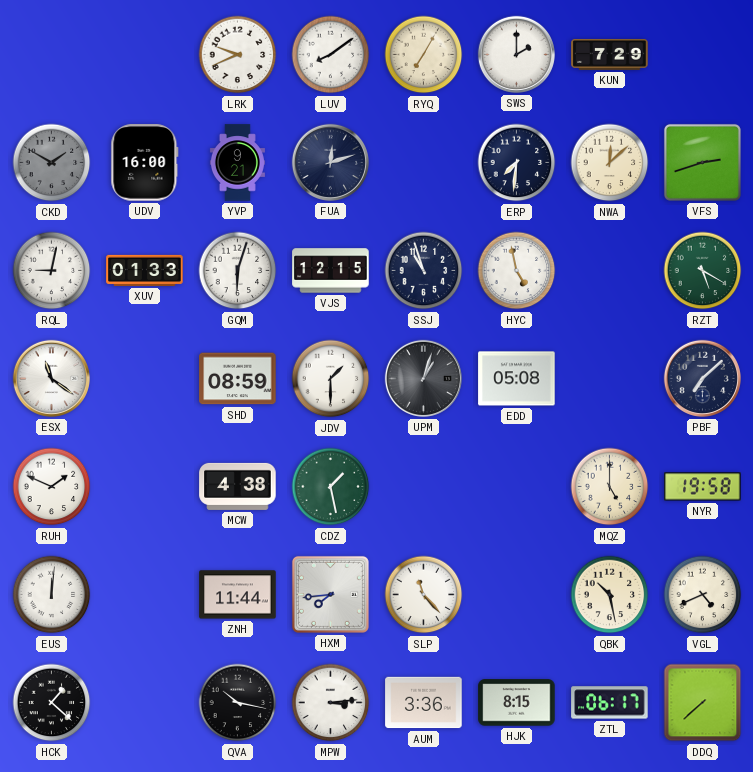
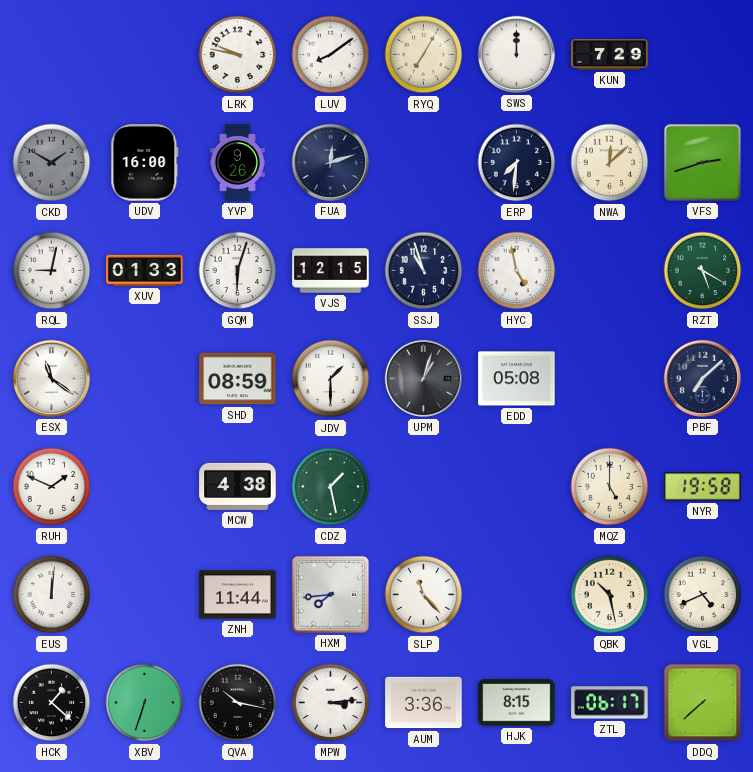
LRK: 9:41 -> 9:47 (238, 55)
SWS: 2:00 -> 12:00 (516, 54)
YVP: 9:21 -> 9:26 (237, 163)
XBV: none -> 6:33 (145, 703)
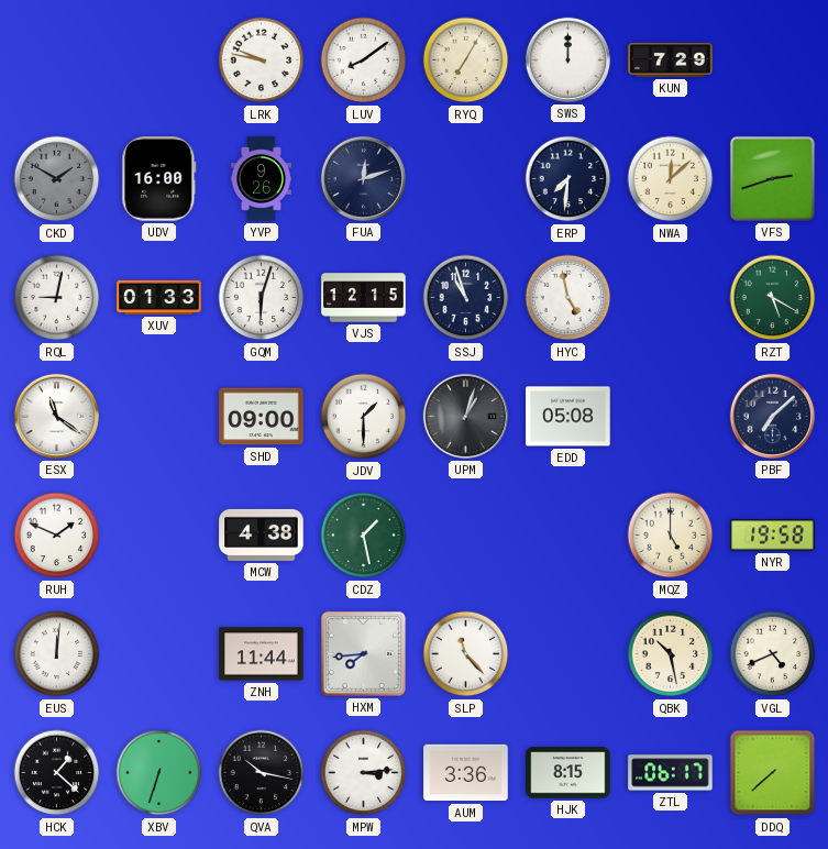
SHD: 08:59 -> 09:00 (262, 417)
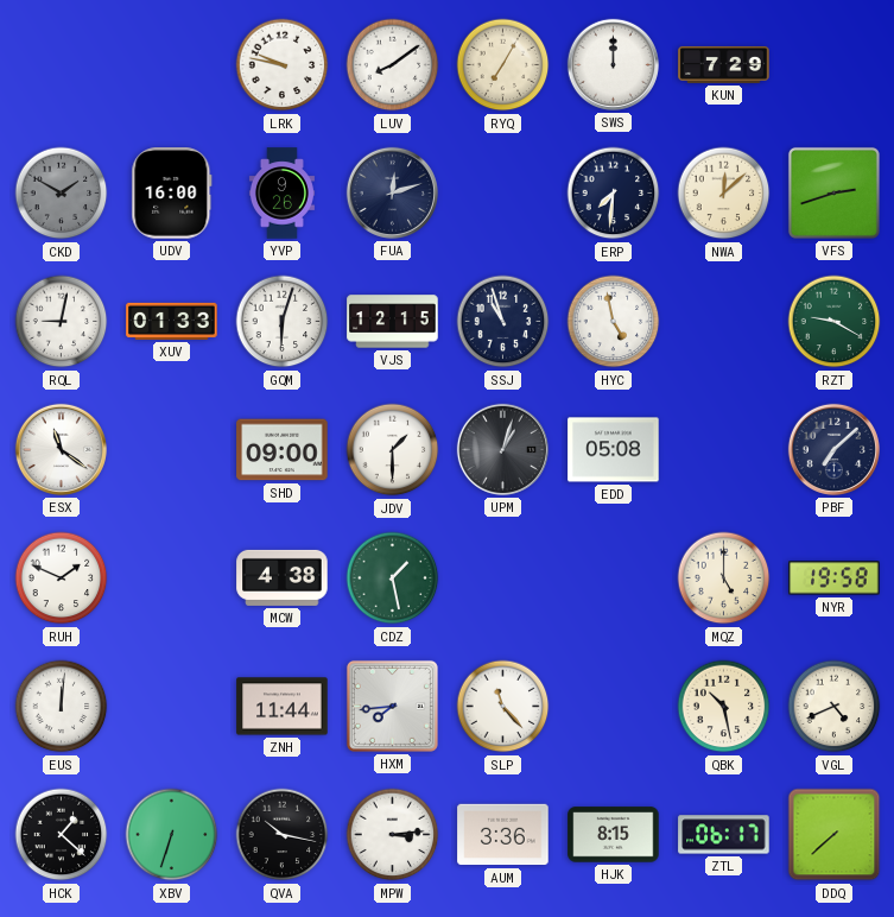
RZT: 5:20 -> 9:20 (835, 322)
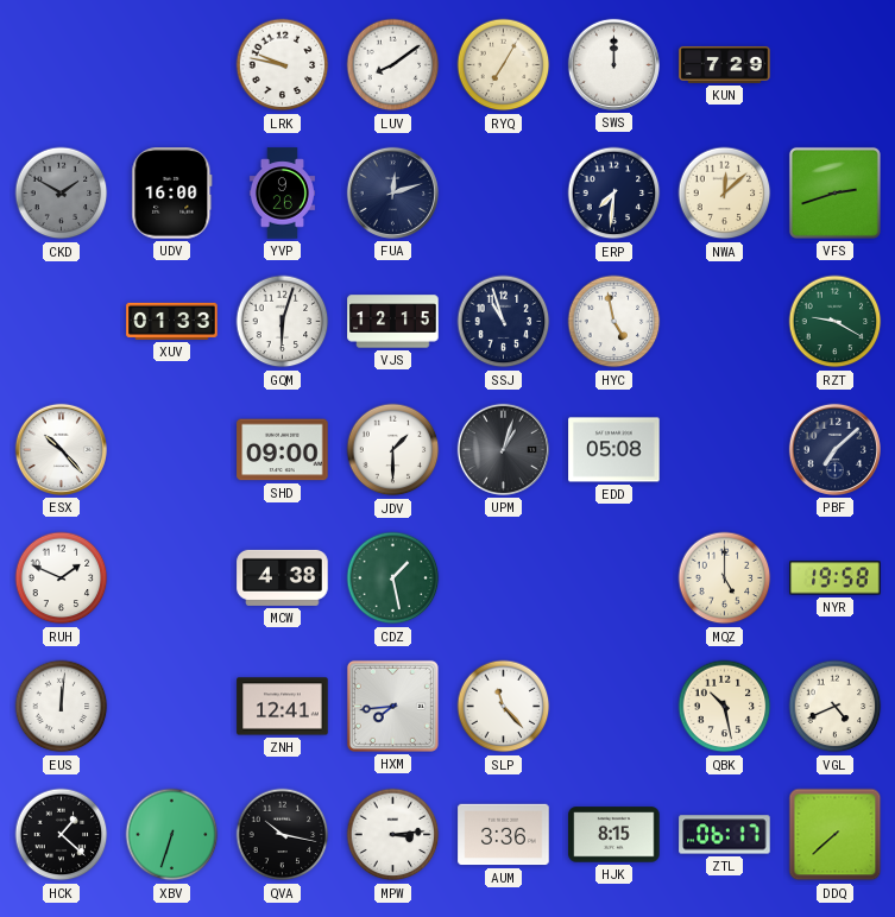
RQL: 9:02 -> none (62, 322)
ESX: 11:21 -> 10:23 (61, 449)
ZNH: 11:44 -> 12:41 (283, 707)
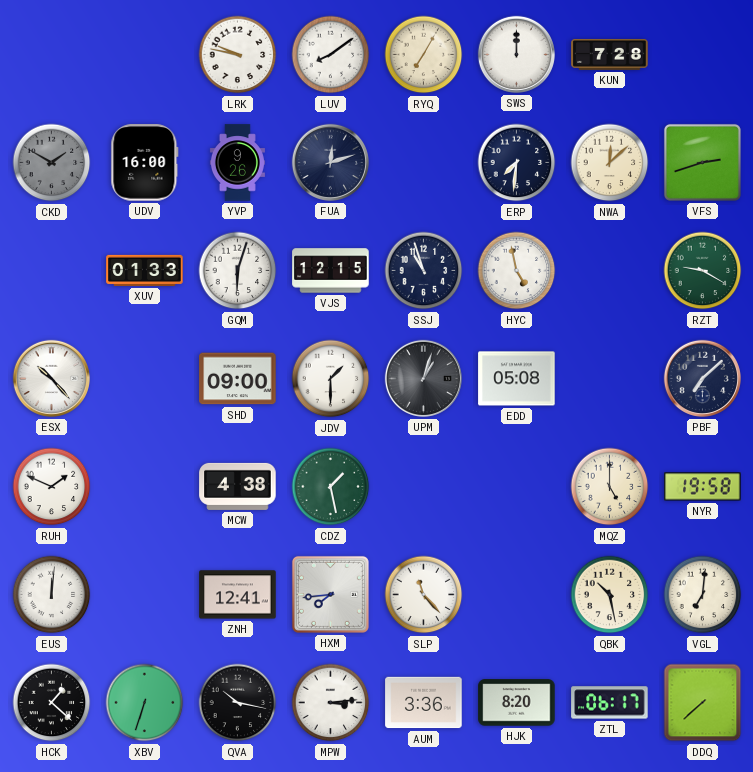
KUN: 7:29 -> 7:28 (610, 54)
VGL: 4:41 -> 7:01 (703, 595)
HJK: 8:15 -> 8:20 (517, 703)
